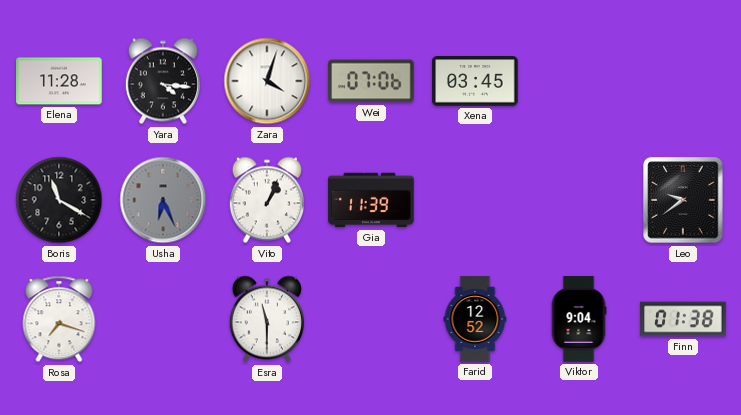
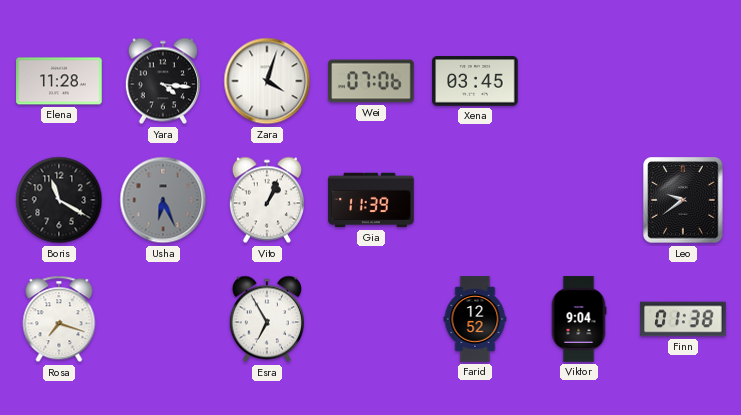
Esra: 11:30 -> 6:55 (267, 319)
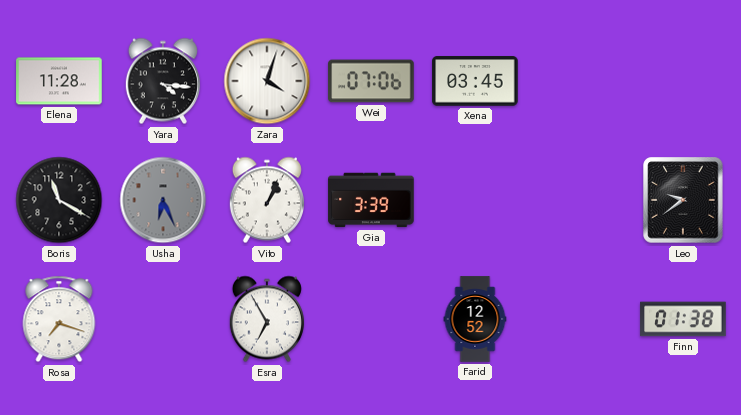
Gia: 11:39 -> 3:39 (371, 200)
Viktor: 9:04 -> none (579, 319)
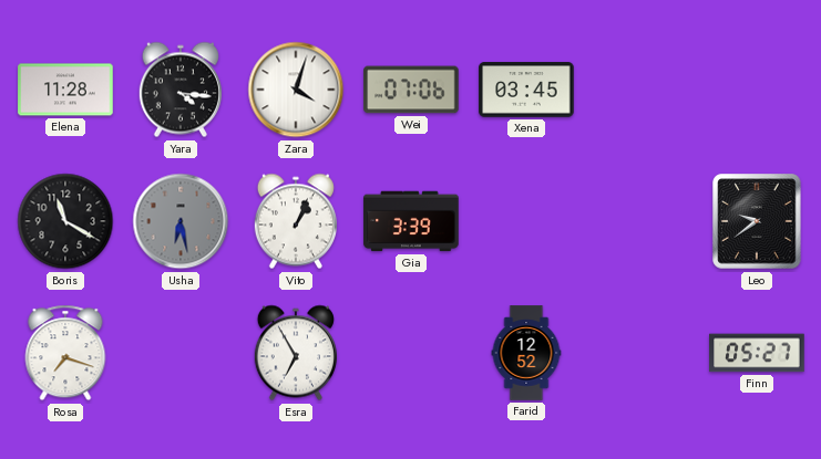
Usha: 6:26 -> 6:28 (181, 221)
Finn: 01:38 -> 05:27 (757, 353)
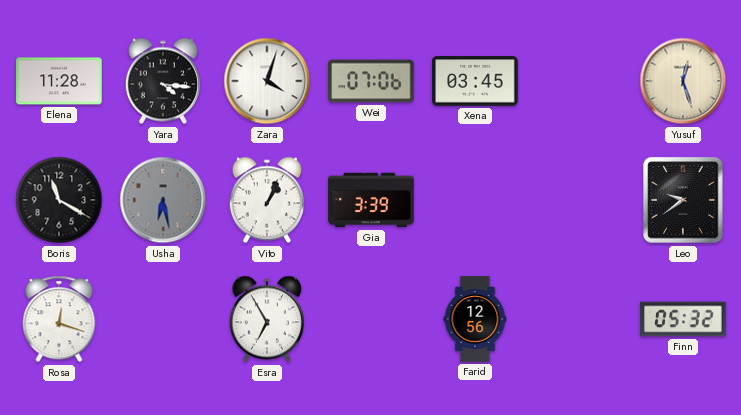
Yusuf: none -> 12:27 (683, 81)
Rosa: 7:18 -> 12:18 (59, 319)
Farid: 12:52 -> 12:56 (475, 319)
Finn: 05:27 -> 05:32 (683, 319)
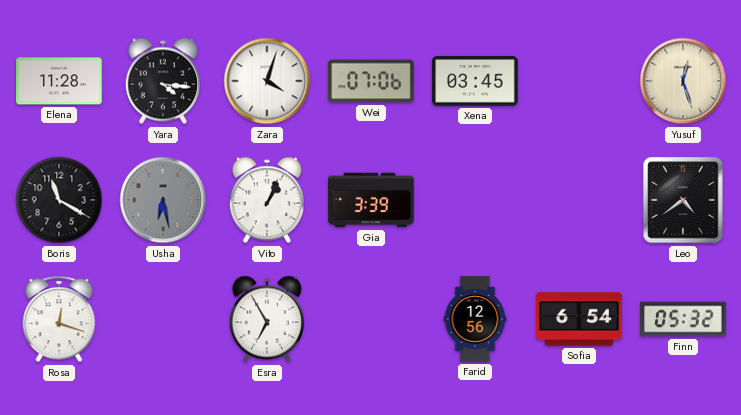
Leo: 9:39 -> 4:39 (683, 200)
Sofia: none -> 6:54 (579, 319)
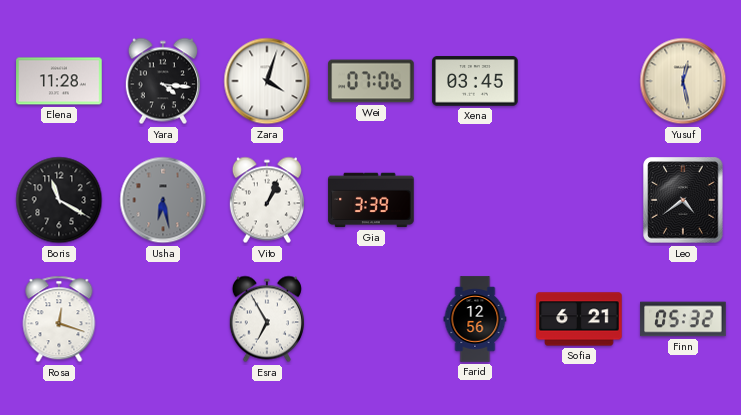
Yusuf: 12:27 -> 12:28 (683, 81)
Sofia: 6:54 -> 6:21 (579, 319)
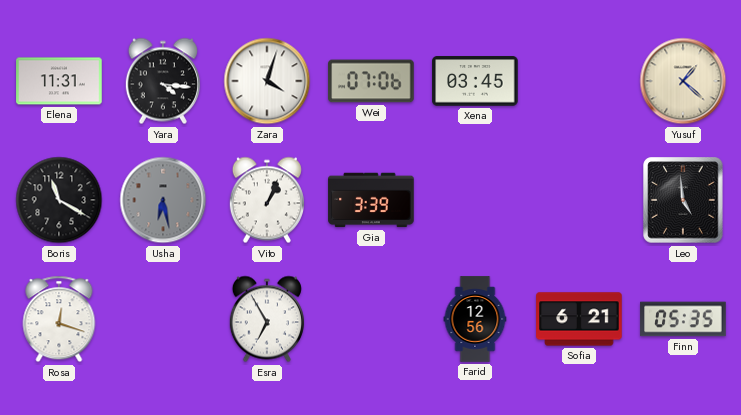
Elena: 11:28 -> 11:31 (59, 81)
Yusuf: 12:28 -> 1:22 (683, 81)
Leo: 4:39 -> 4:59 (683, 200)
Finn: 05:32 -> 05:35 (683, 319)
